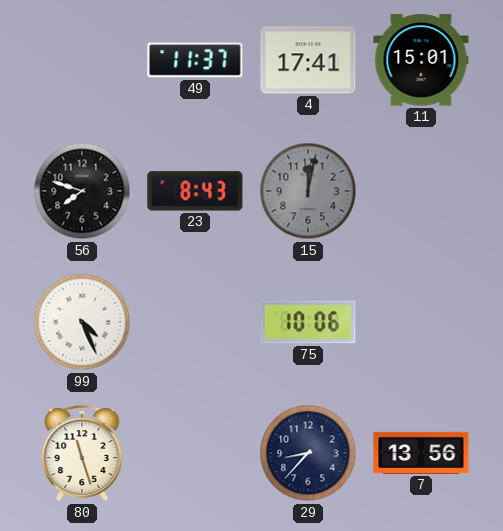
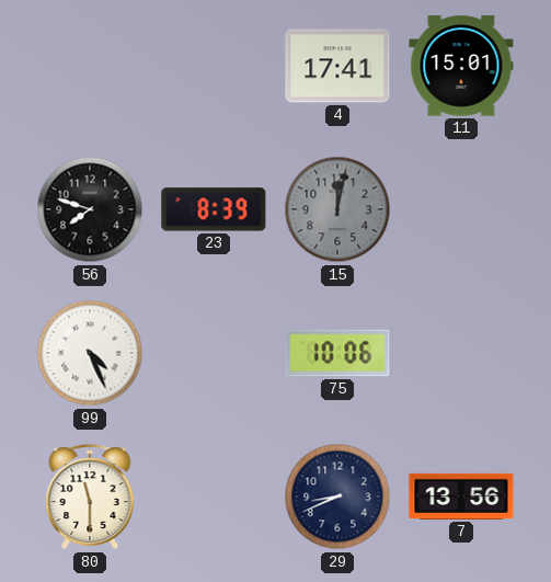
49: 11:37 -> none (195, 60)
23: 8:43 -> 8:39 (214, 209)
80: 11:27 -> 11:30 (90, 497)
29: 8:37 -> 8:41 (337, 497)
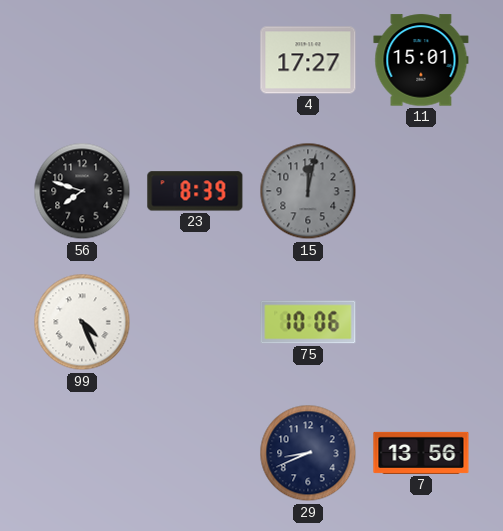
4: 17:41 -> 17:27 (308, 60)
80: 11:30 -> none (90, 497)
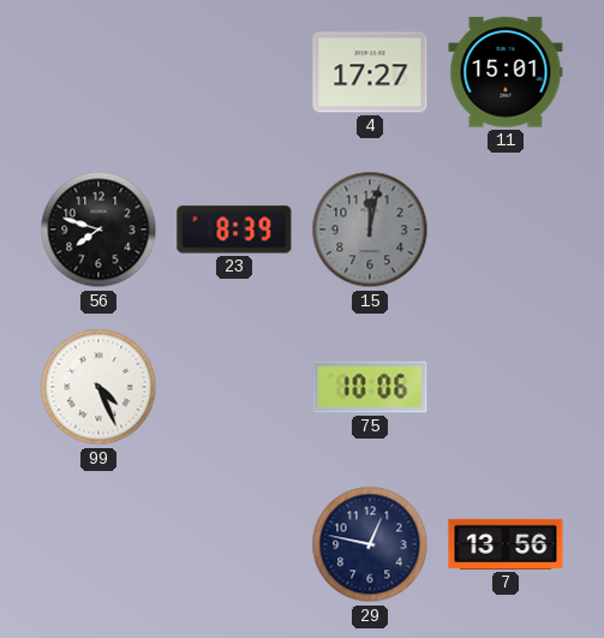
29: 8:41 -> 12:47 (370, 544)
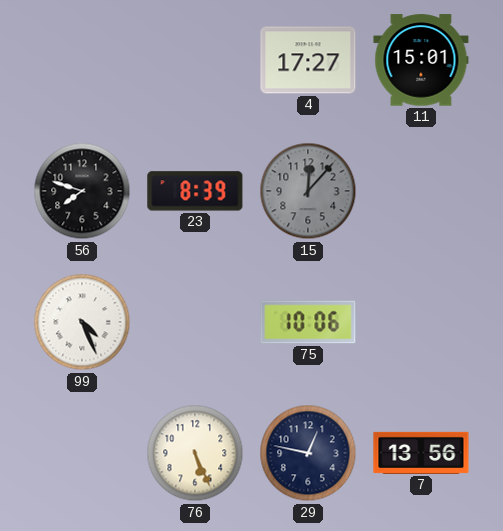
15: 12:02 -> 12:07 (308, 191)
76: none -> 5:26 (195, 453)
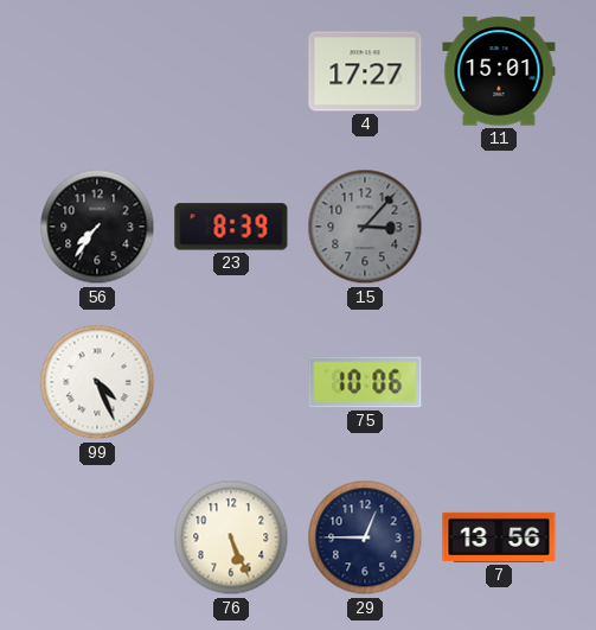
56: 7:48 -> 7:36 (97, 227)
15: 12:07 -> 3:07 (365, 227)
29: 12:47 -> 12:45 (365, 537)
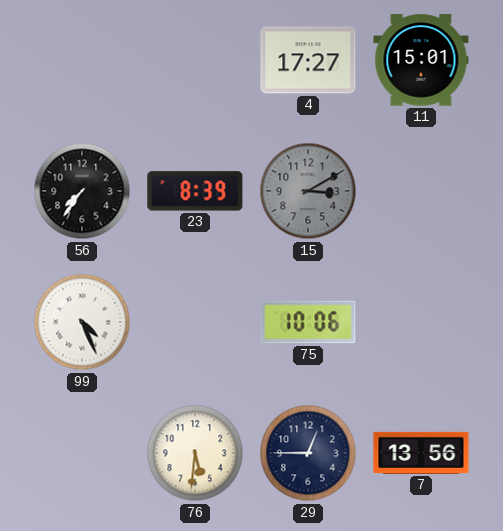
15: 3:07 -> 3:10 (308, 191)
76: 5:26 -> 5:31 (195, 453)
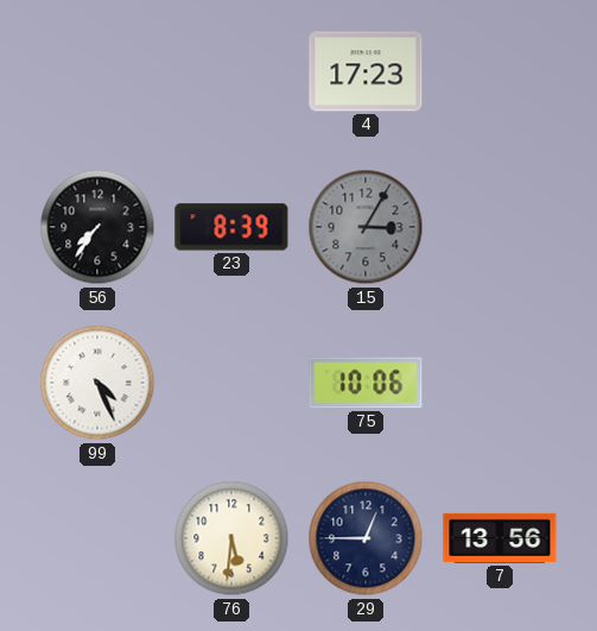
4: 17:27 -> 17:23 (366, 71)
11: 15:01 -> none (421, 60)
15: 3:10 -> 3:05 (366, 227)
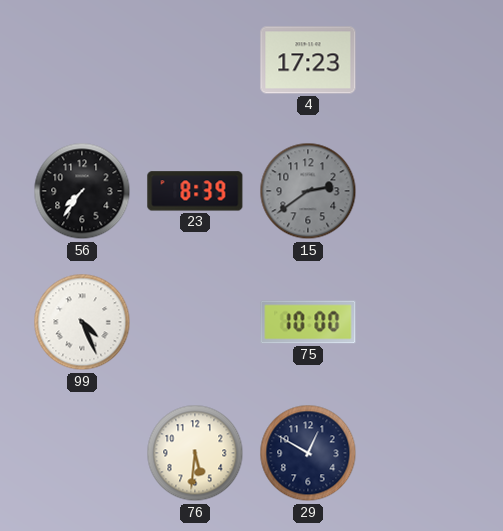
15: 3:05 -> 2:39 (308, 191)
75: 10:06 -> 10:00 (308, 322)
29: 12:45 -> 12:50 (308, 453)
7: 13:56 -> none (500, 538)
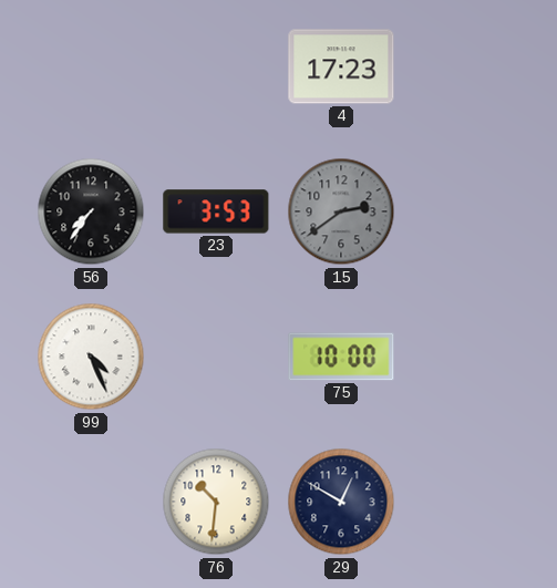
23: 8:39 -> 3:53 (216, 212)
76: 5:31 -> 10:31 (216, 502)
